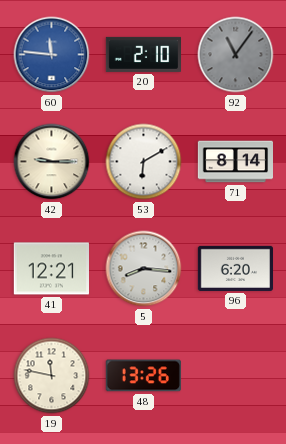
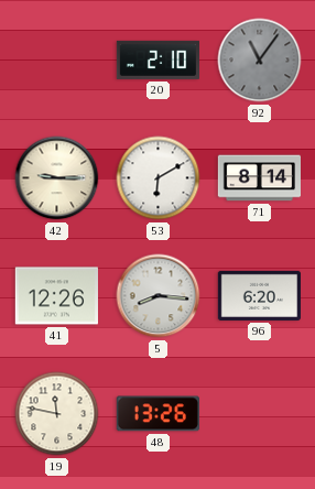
60: 11:46 -> none (52, 55)
41: 12:21 -> 12:26 (56, 296)
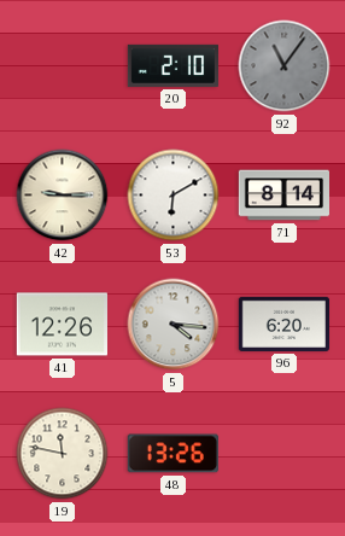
5: 8:16 -> 4:16 (174, 325)
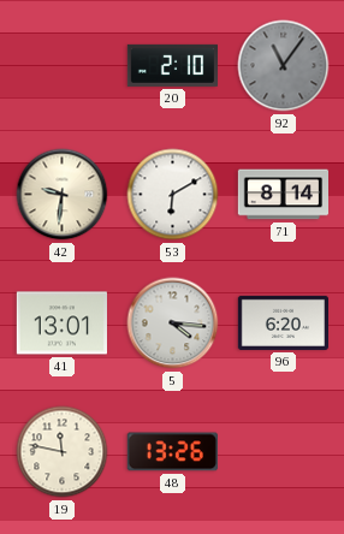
42: 9:15 -> 9:31 (63, 195)
41: 12:26 -> 13:01 (61, 324)
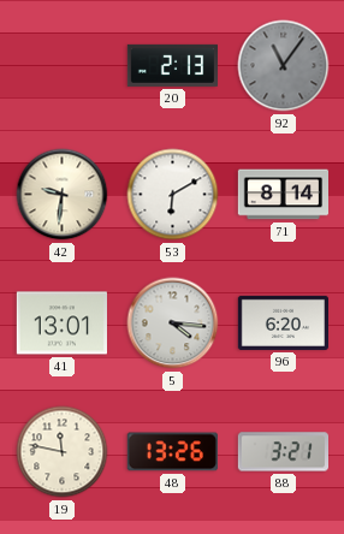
20: 2:10 -> 2:13 (172, 65)
88: none -> 3:21 (283, 452)
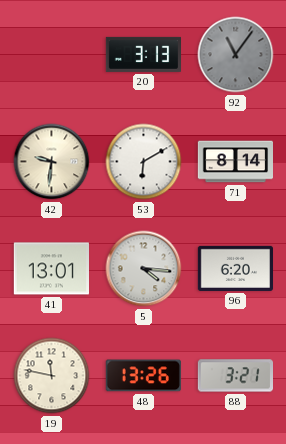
20: 2:13 -> 3:13 (143, 54)
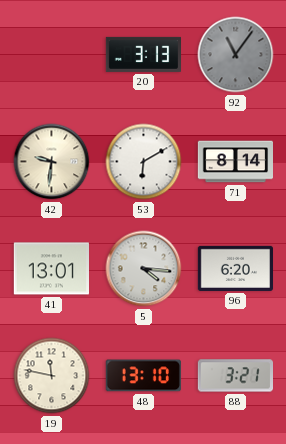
48: 13:26 -> 13:10 (143, 376)
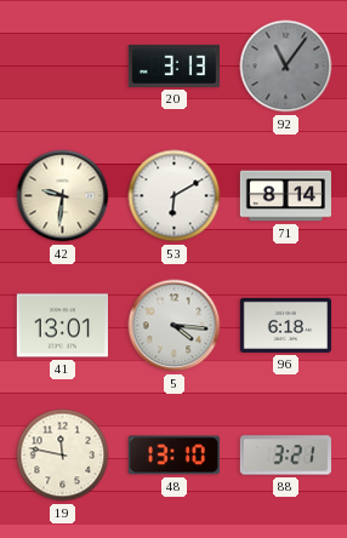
96: 6:20 -> 6:18 (285, 325)
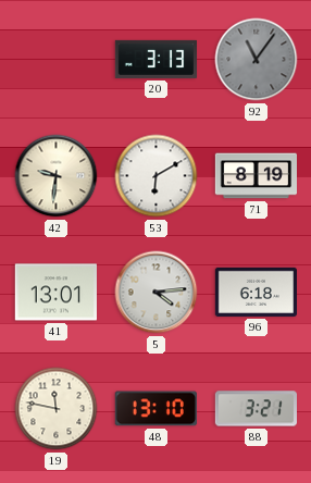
71: 8:14 -> 8:19 (256, 176)
5: 4:16 -> 4:14 (157, 293)
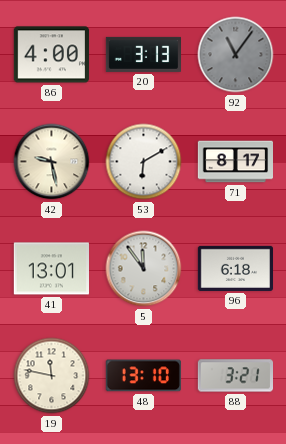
86: none -> 4:00 (51, 55)
42: 9:31 -> 9:28 (52, 162)
71: 8:19 -> 8:17 (235, 162)
5: 4:14 -> 11:54 (144, 269)
